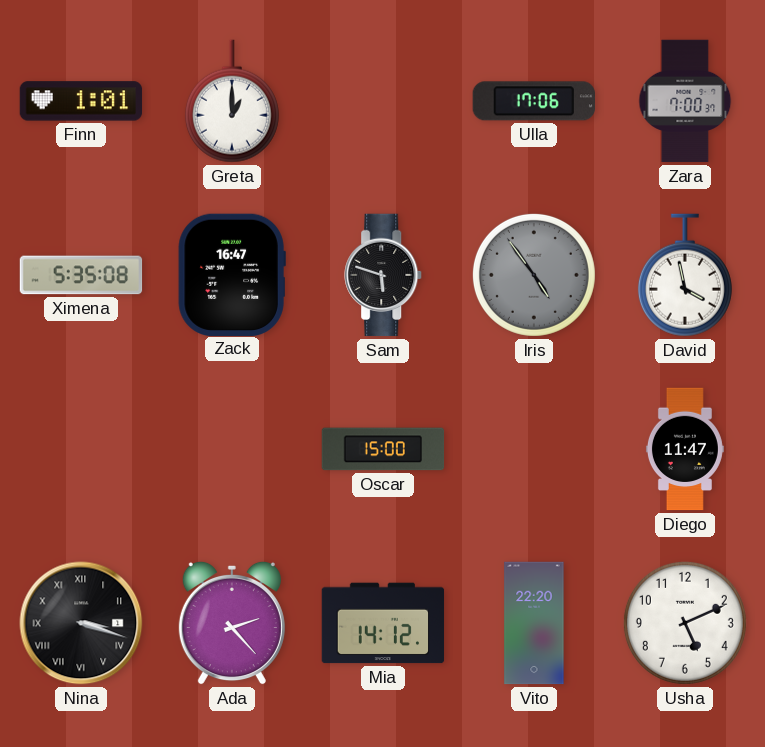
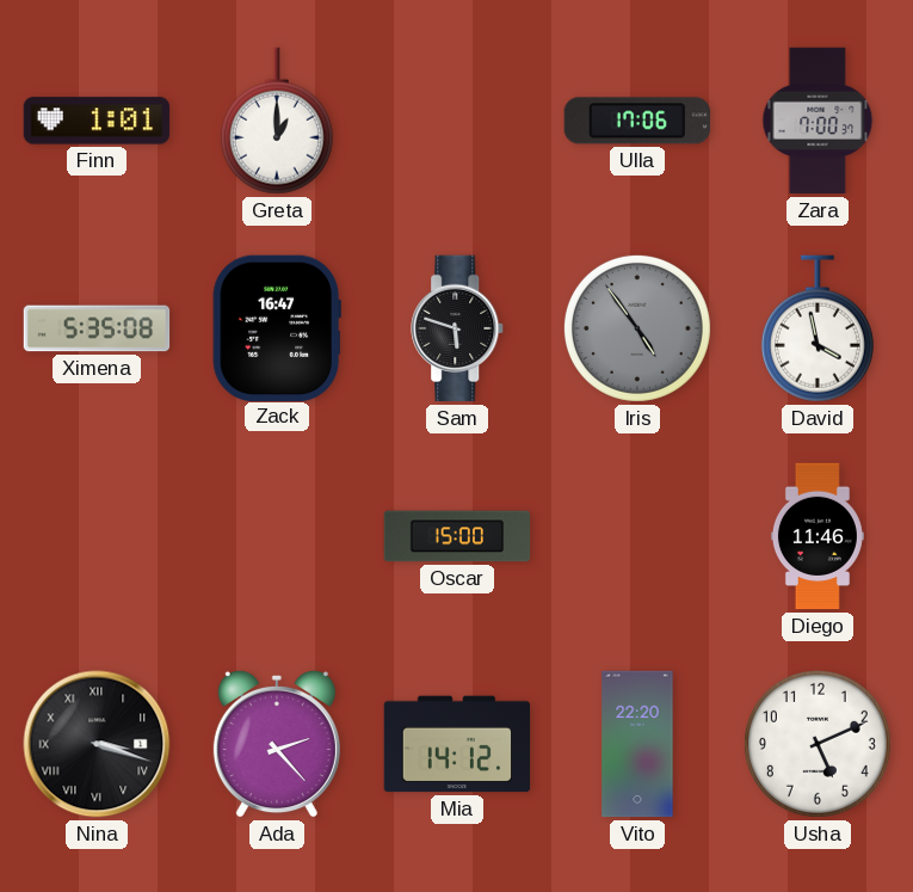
Diego: 11:47 -> 11:46 (818, 536)
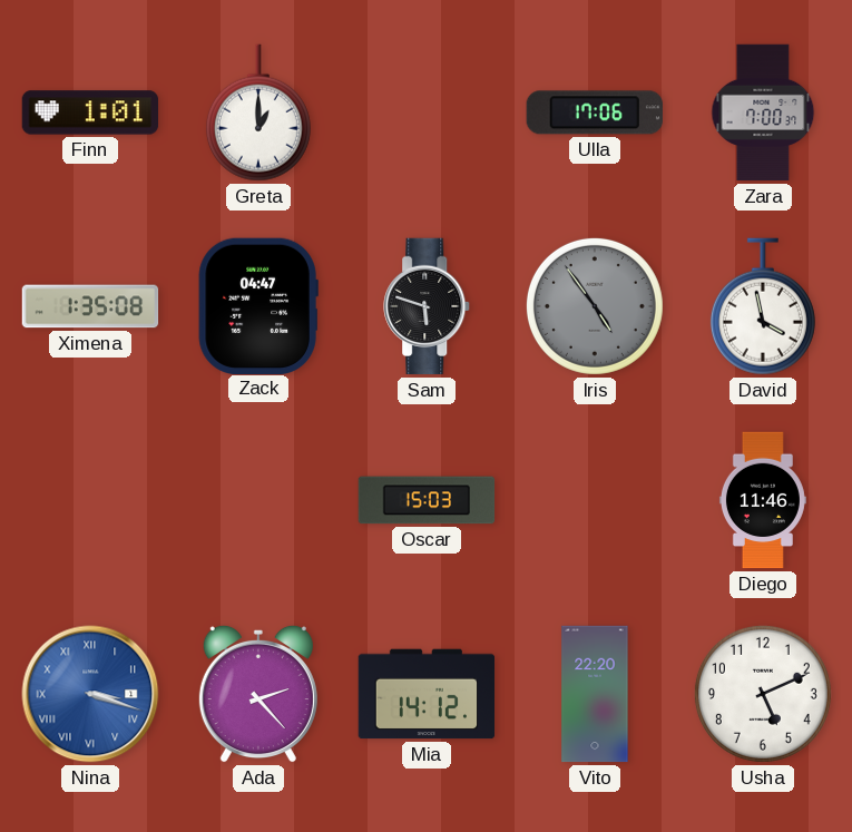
Ximena: 5:35 -> 1:35 (90, 306)
Zack: 16:47 -> 04:47 (258, 305)
Oscar: 15:00 -> 15:03 (427, 500)
Nina dial: black -> blue (90, 694)
